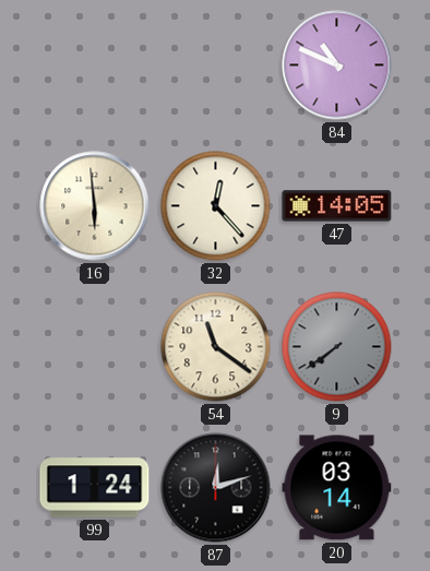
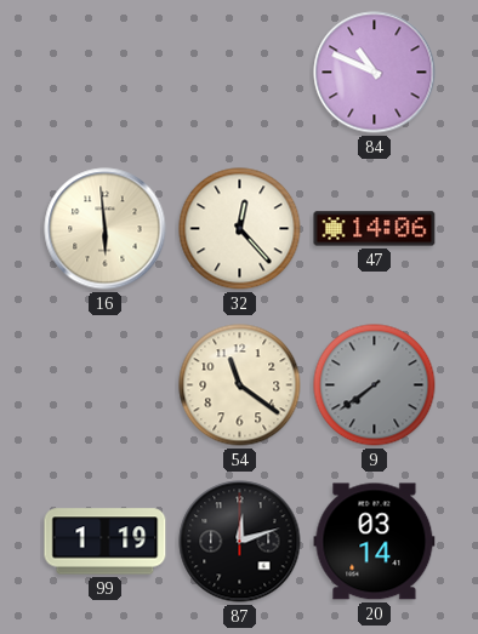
47: 14:05 -> 14:06 (375, 229)
99: 1:24 -> 1:19 (106, 542)
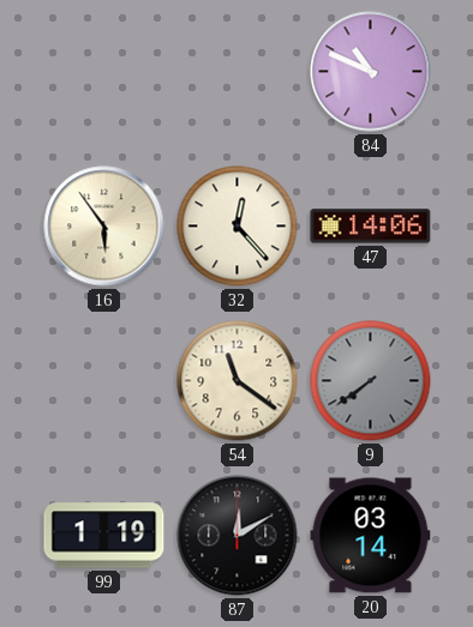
16: 5:59 -> 5:54 (104, 227)
87: 12:12 -> 12:10 (238, 536)
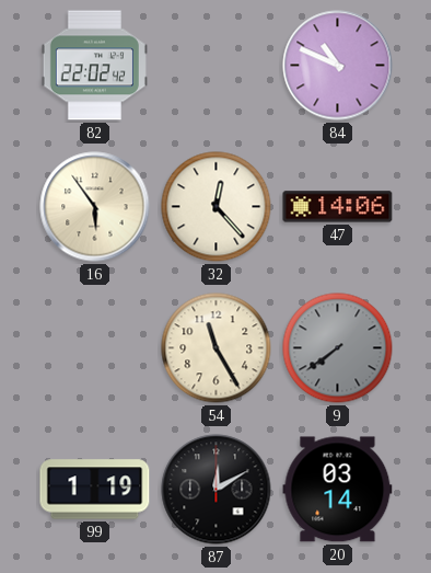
82: none -> 22:02 (94, 66)
54: 11:21 -> 11:25 (217, 348)
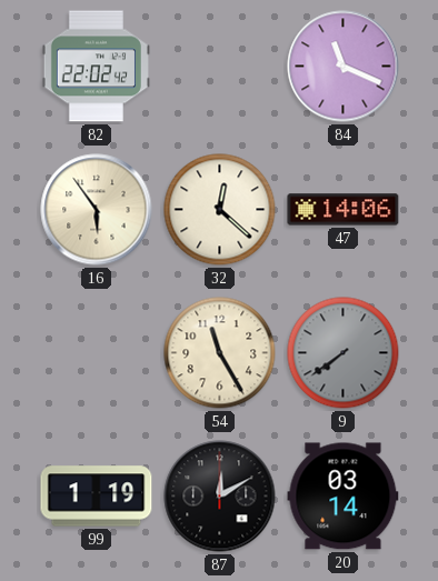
84: 10:49 -> 11:19 (344, 67)
32: 12:23 -> 12:22 (220, 210)
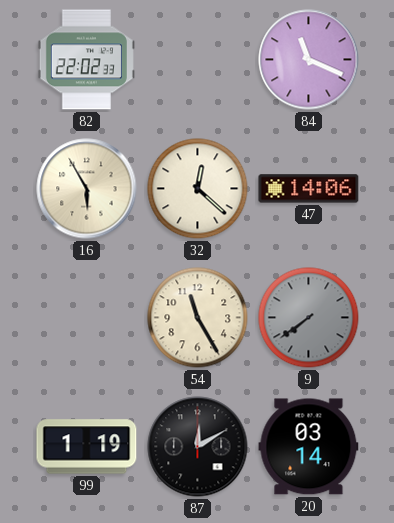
82: 22:02:42 -> 22:02:33 (86, 60)
16: 5:54 -> 5:55 (87, 189)
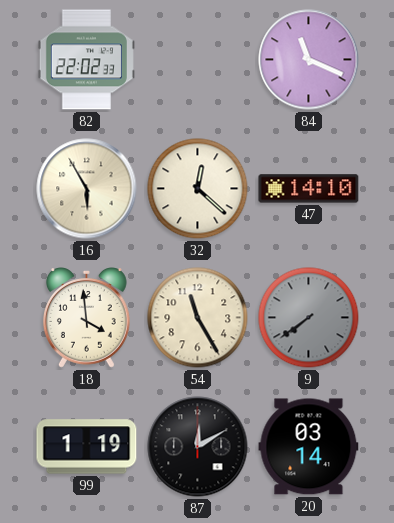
47: 14:06 -> 14:10 (309, 189)
18: none -> 3:59 (86, 318)
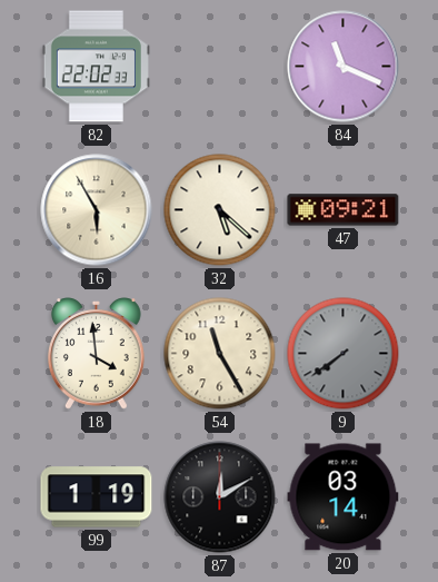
32: 12:22 -> 5:22 (220, 210)
47: 14:10 -> 09:21 (344, 210)
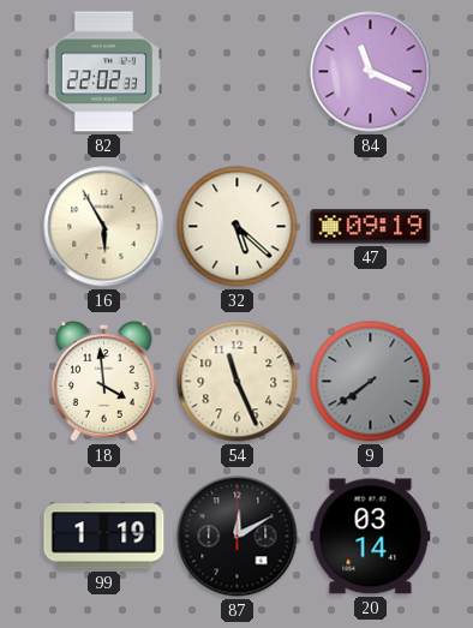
47: 09:21 -> 09:19 (371, 227)
54: 11:25 -> 11:26 (238, 382)
